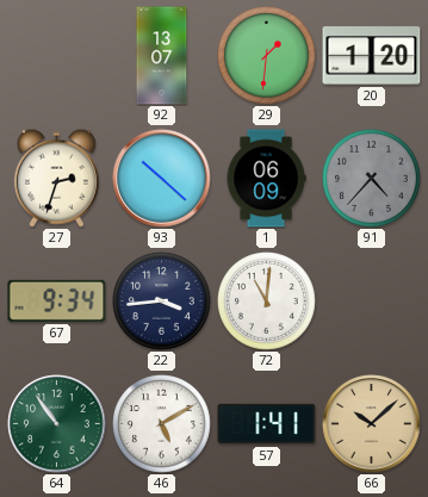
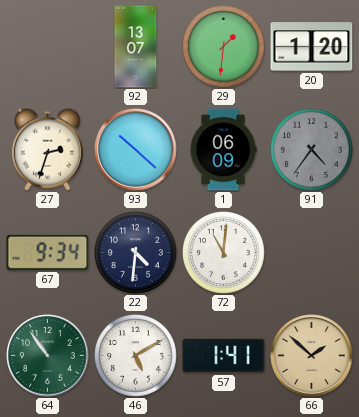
91: 4:37 -> 4:36 (312, 150)
22: 3:44 -> 4:31 (136, 253)
66: 10:08 -> 1:52 (312, 356)
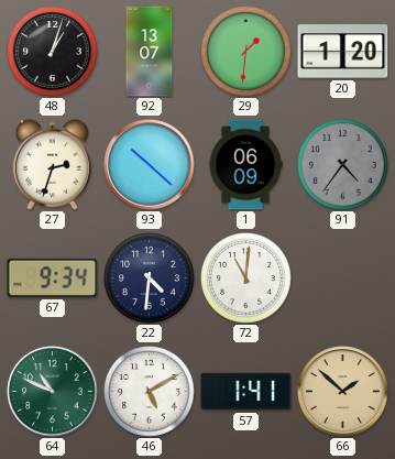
48: none -> 1:03 (53, 52)
64: 10:54 -> 10:49 (53, 392)
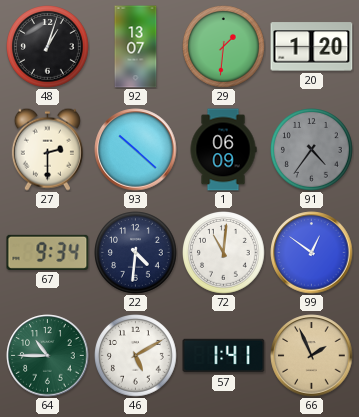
27: 2:33 -> 2:30 (47, 149)
99: none -> 12:51 (312, 253)
64: 10:49 -> 10:45 (48, 356)
66: 1:52 -> 1:56 (312, 356)
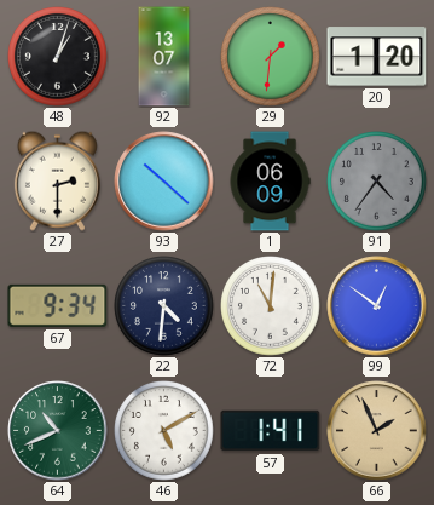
64: 10:45 -> 10:41 (58, 431)
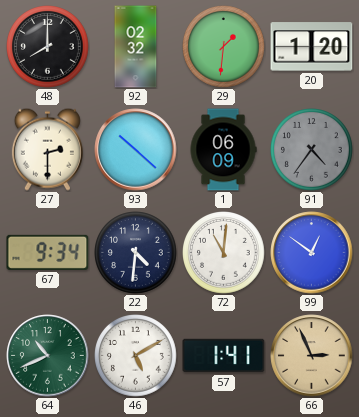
48: 1:03 -> 8:00 (48, 47)
92: 13:07 -> 02:32 (136, 47)
66: 1:56 -> 2:56 (312, 356)
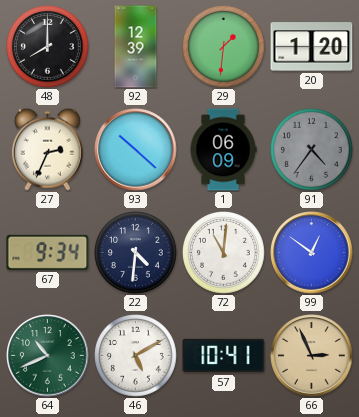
92: 02:32 -> 12:39 (136, 47)
27: 2:30 -> 2:34 (47, 149)
57: 1:41 -> 10:41 (224, 356)
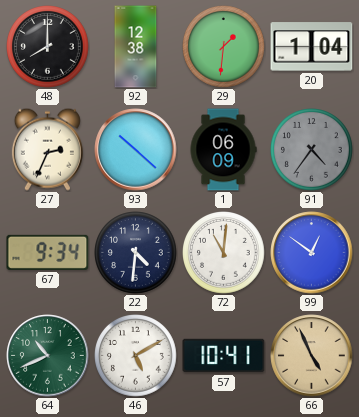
92: 12:39 -> 12:38 (136, 47)
20: 1:20 -> 1:04 (312, 47)
66: 2:56 -> 4:56 (312, 356)
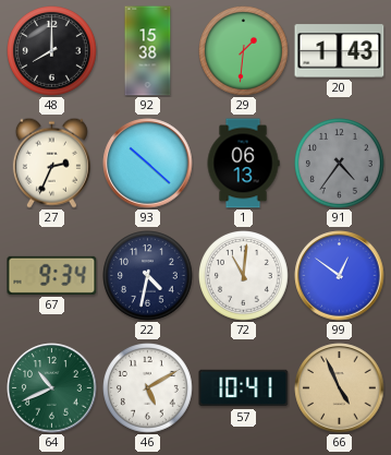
92: 12:38 -> 15:38 (148, 51)
20: 1:04 -> 1:43 (340, 51)
1: 06:09 -> 06:13 (243, 164)
22: 4:31 -> 4:32 (148, 276)
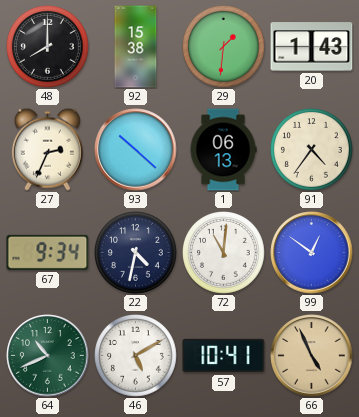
91 dial: grey -> cream (312, 150)
